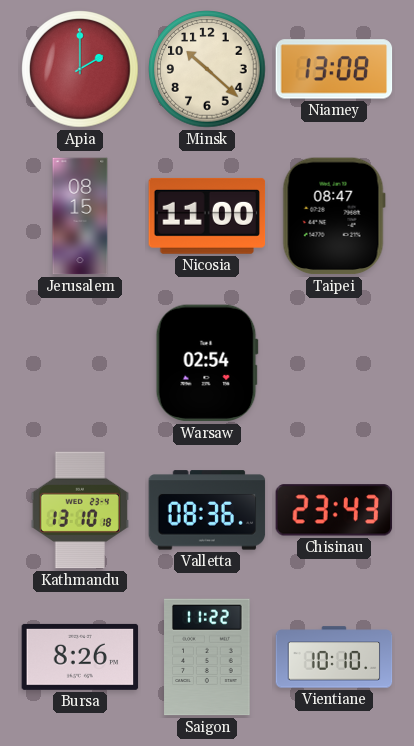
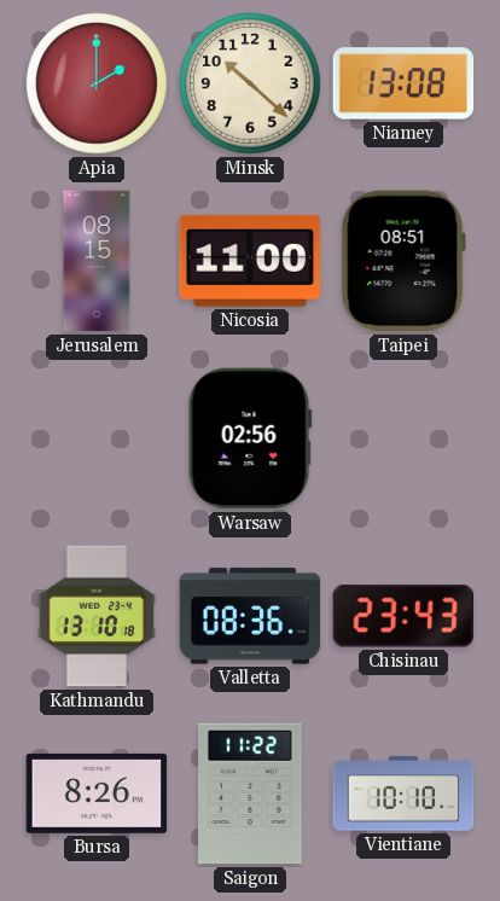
Taipei: 08:47 -> 08:51 (403, 261)
Warsaw: 02:54 -> 02:56 (250, 438)
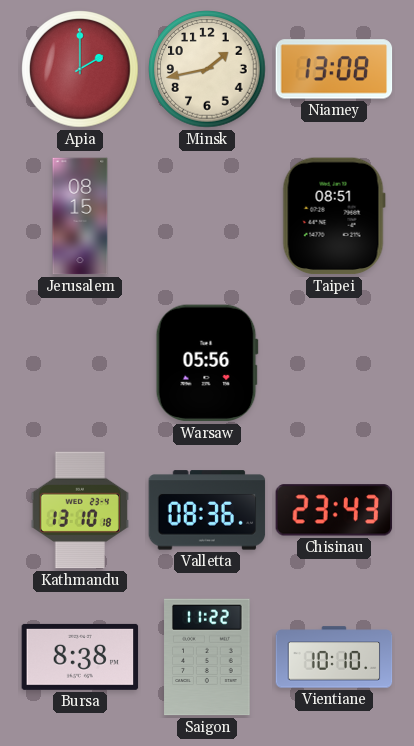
Minsk: 10:22 -> 1:43 (207, 69)
Nicosia: 11:00 -> none (250, 261)
Warsaw: 02:56 -> 05:56 (207, 363)
Bursa: 8:26 -> 8:38 (80, 657)
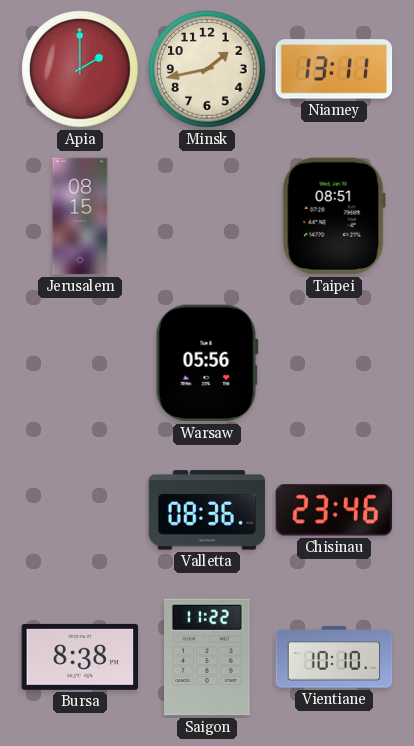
Niamey: 13:08 -> 13:11 (334, 69)
Kathmandu: 13:10 -> none (80, 510)
Chisinau: 23:43 -> 23:46 (334, 510)
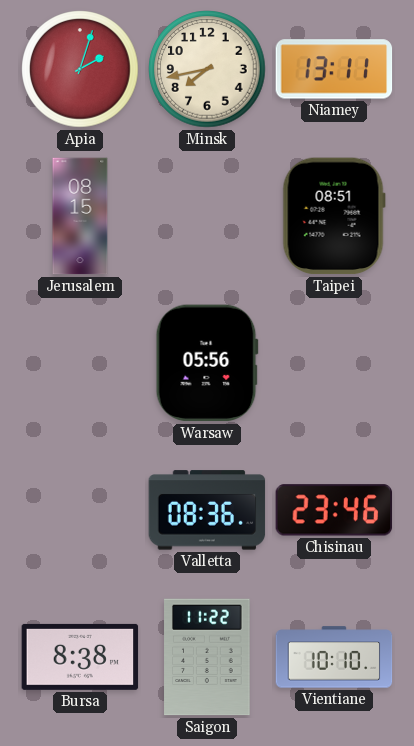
Apia: 2:00 -> 2:03 (80, 69)
Minsk: 1:43 -> 7:43 (207, 69)
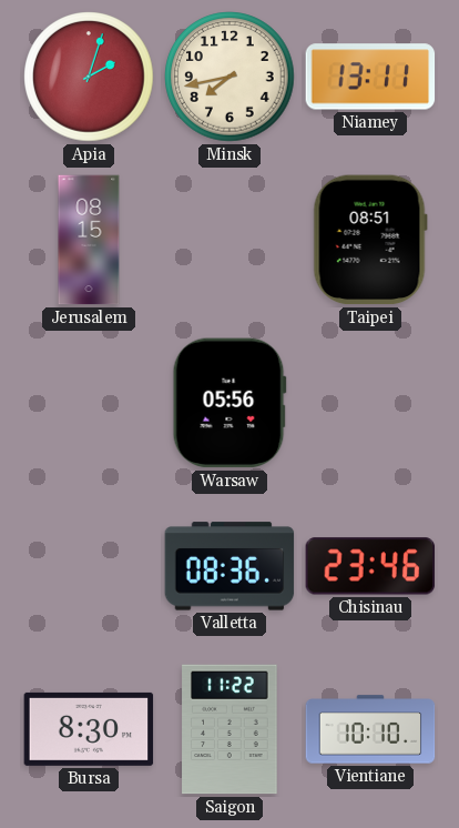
Bursa: 8:38 -> 8:30 (89, 729)
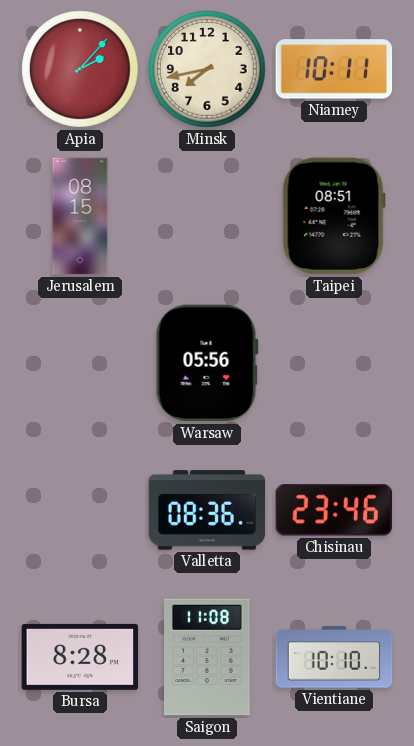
Apia: 2:03 -> 2:07 (80, 69)
Niamey: 13:11 -> 10:11 (334, 69)
Bursa: 8:30 -> 8:28 (80, 657)
Saigon: 11:22 -> 11:08 (207, 657)
